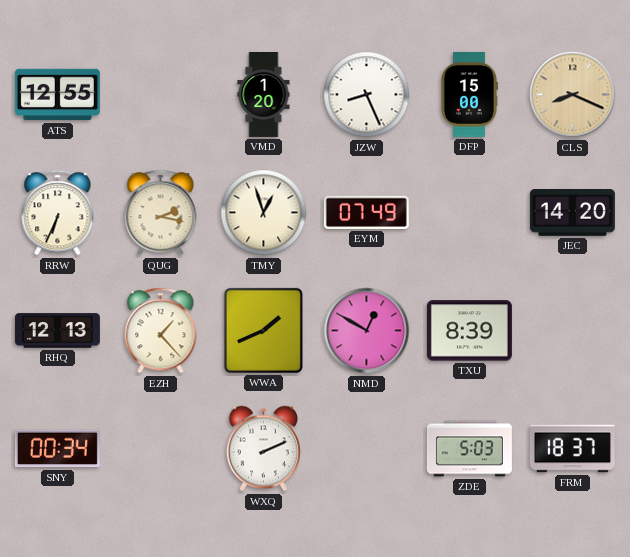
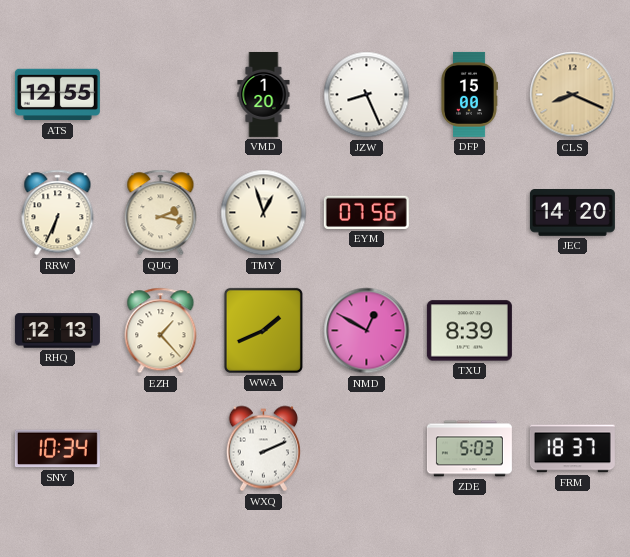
EYM: 07:49 -> 07:56 (366, 212)
SNY: 00:34 -> 10:34 (57, 449)
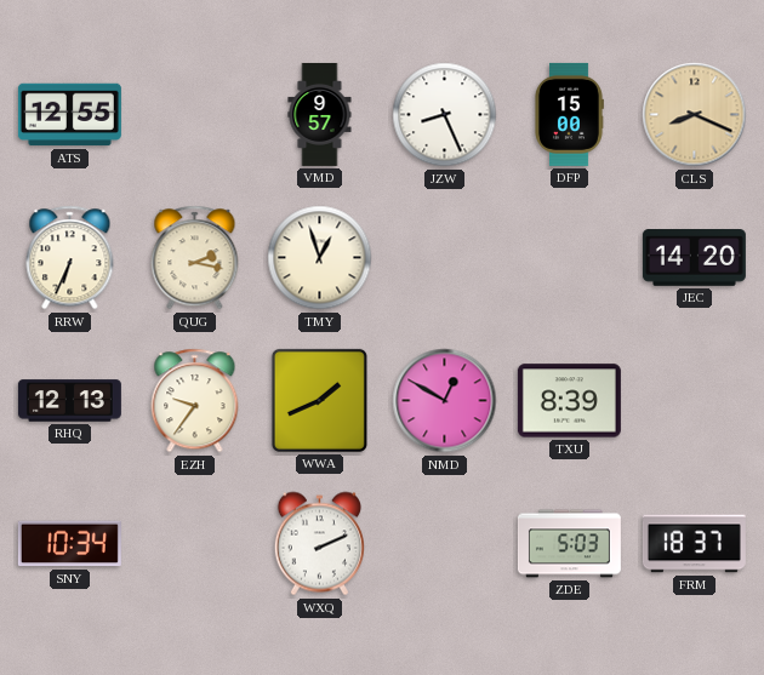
VMD: 1:20 -> 9:57 (320, 114)
EYM: 07:56 -> none (366, 212)
EZH: 1:23 -> 9:36 (195, 401)
